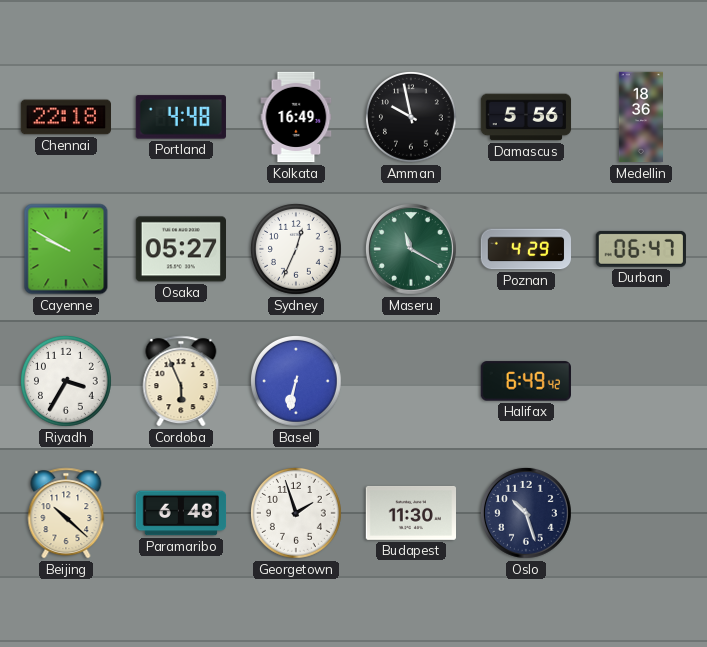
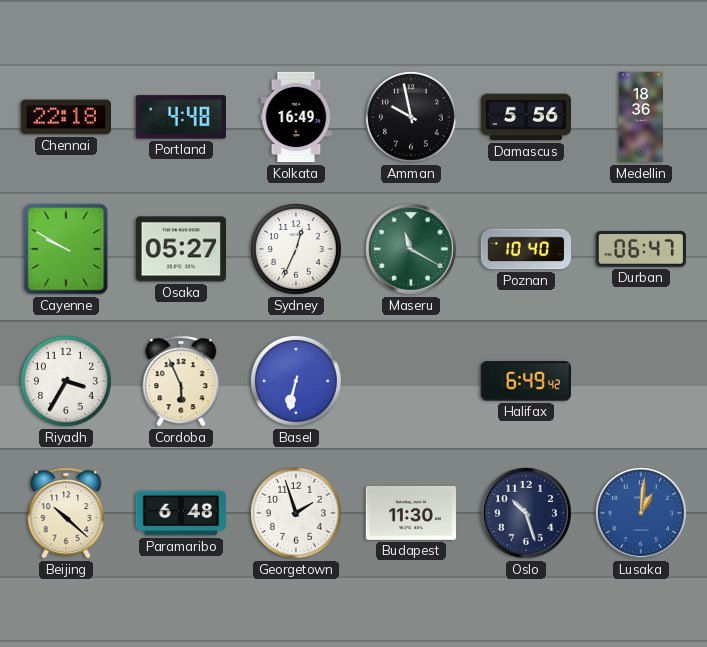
Poznan: 4:29 -> 10:40 (526, 249)
Lusaka: none -> 1:01 (641, 513)
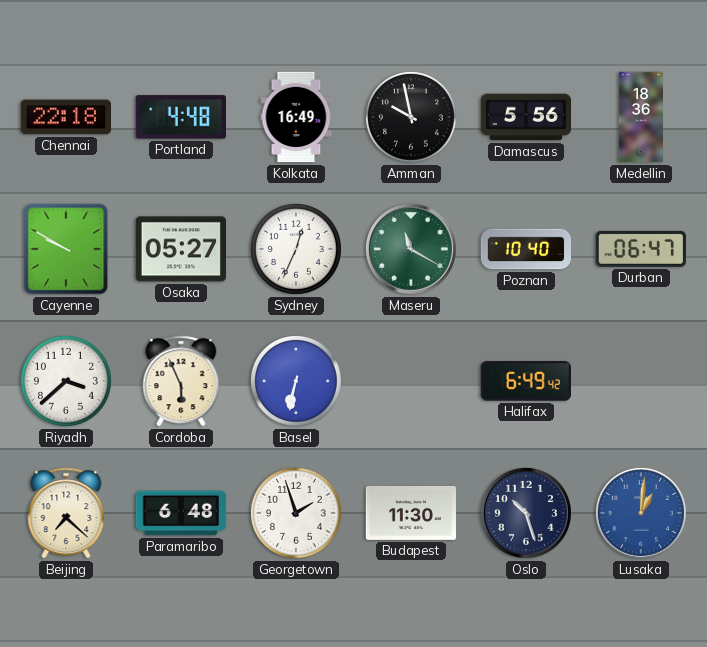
Riyadh: 3:35 -> 3:38 (67, 382)
Beijing: 10:22 -> 7:22 (66, 513)
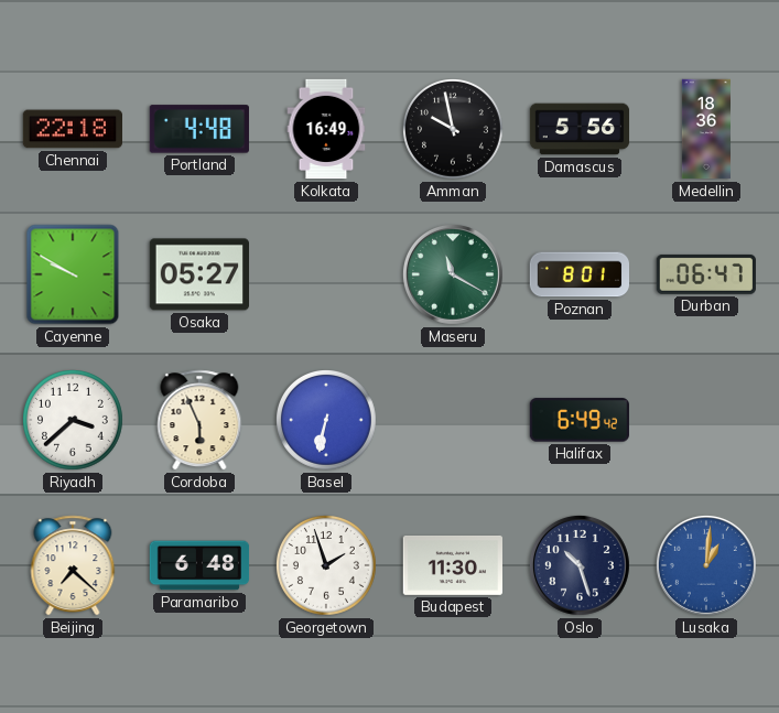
Sydney: 12:34 -> none (297, 250)
Poznan: 10:40 -> 8:01 (580, 274)
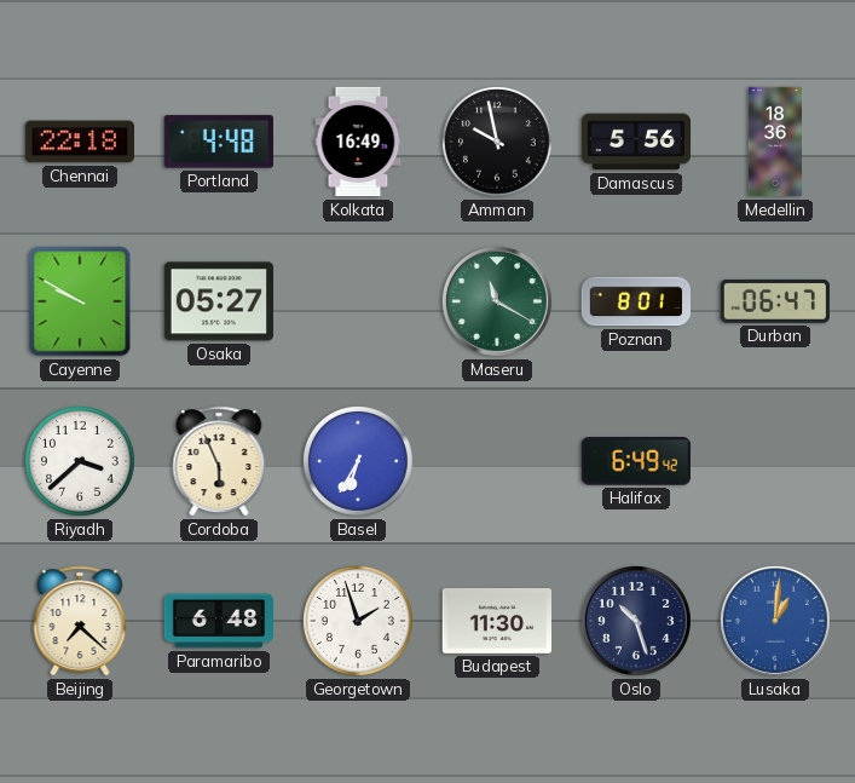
Basel: 6:32 -> 6:35 (359, 462)
